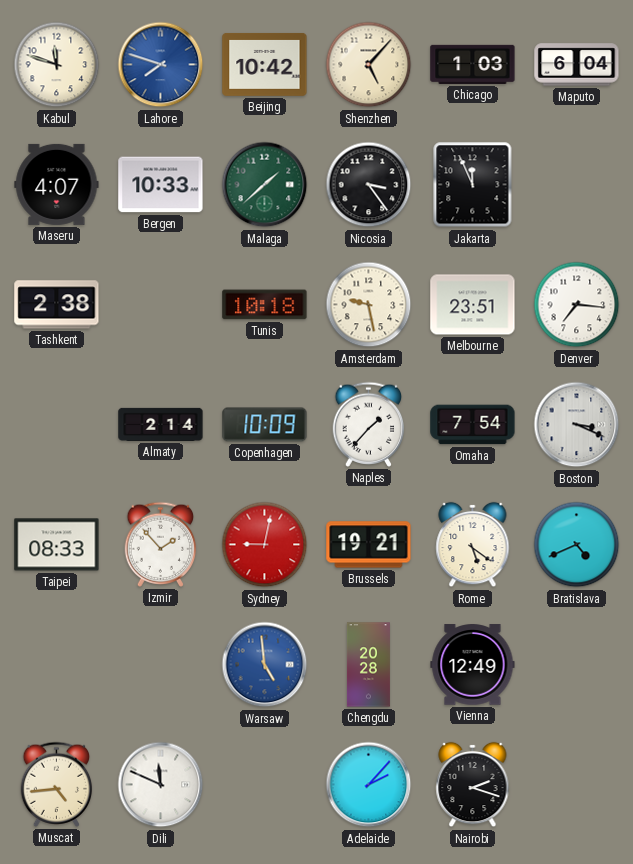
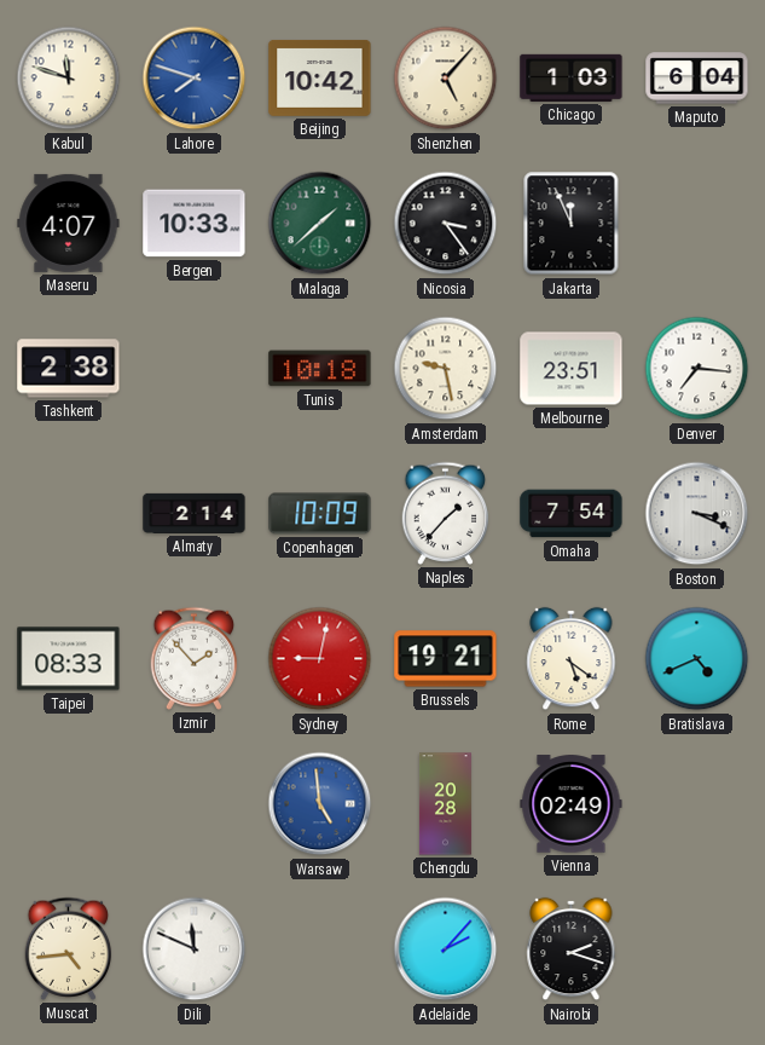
Vienna: 12:49 -> 02:49 (572, 804)
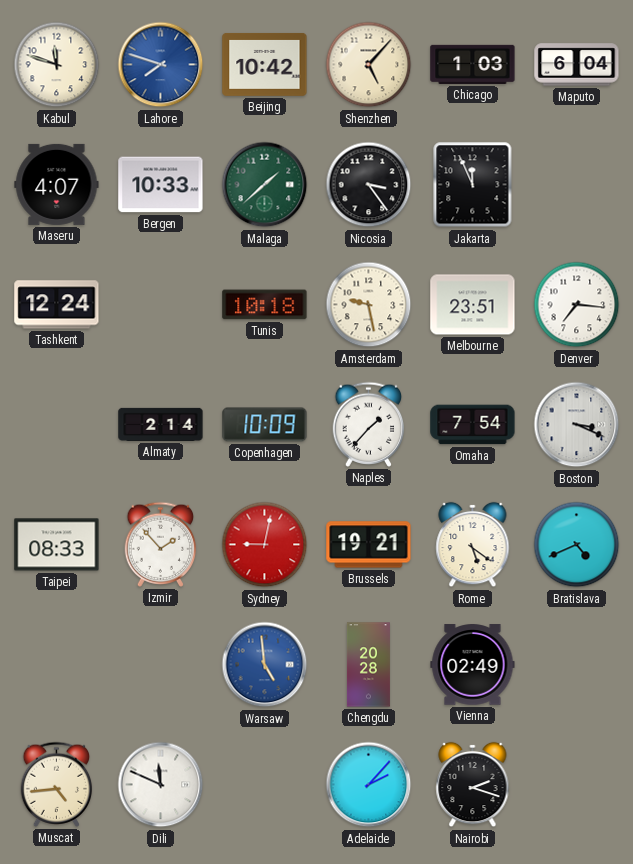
Tashkent: 2:38 -> 12:24 (57, 305)
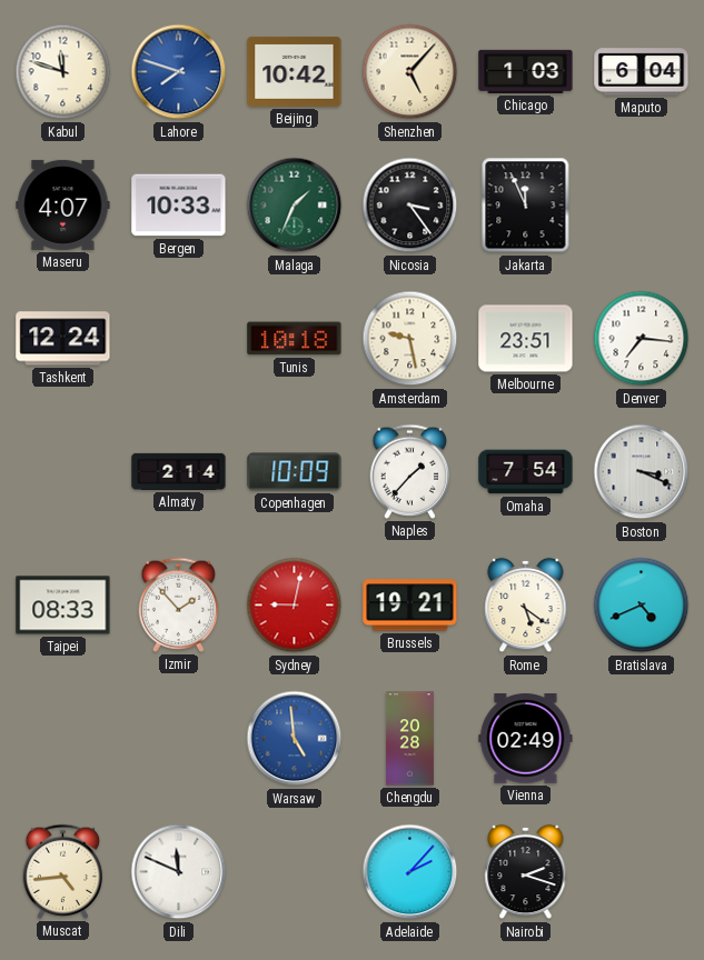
Malaga: 1:38 -> 1:34 (295, 206)
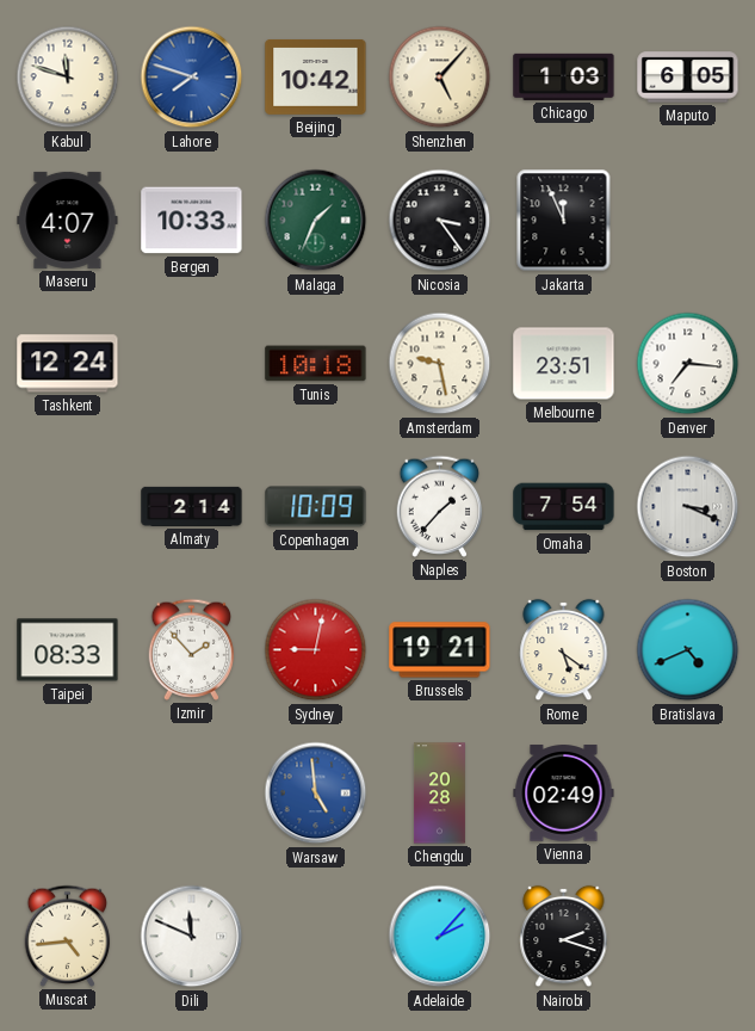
Maputo: 6:04 -> 6:05 (688, 78)
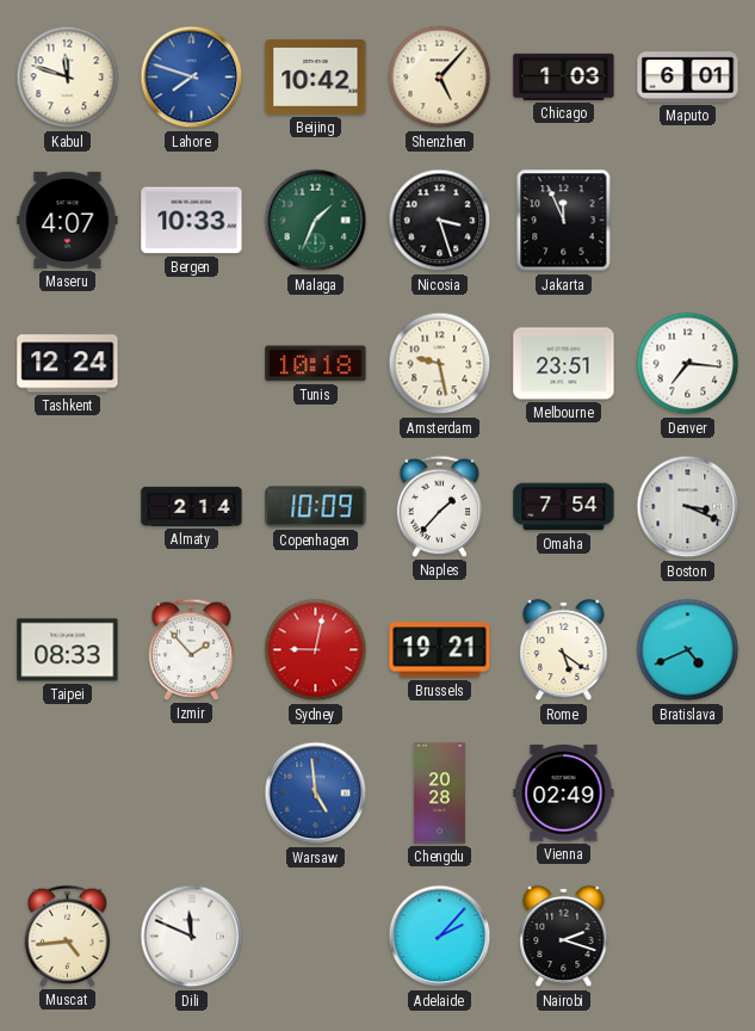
Maputo: 6:05 -> 6:01 (688, 78)
Nicosia: 3:24 -> 3:27 (440, 221)
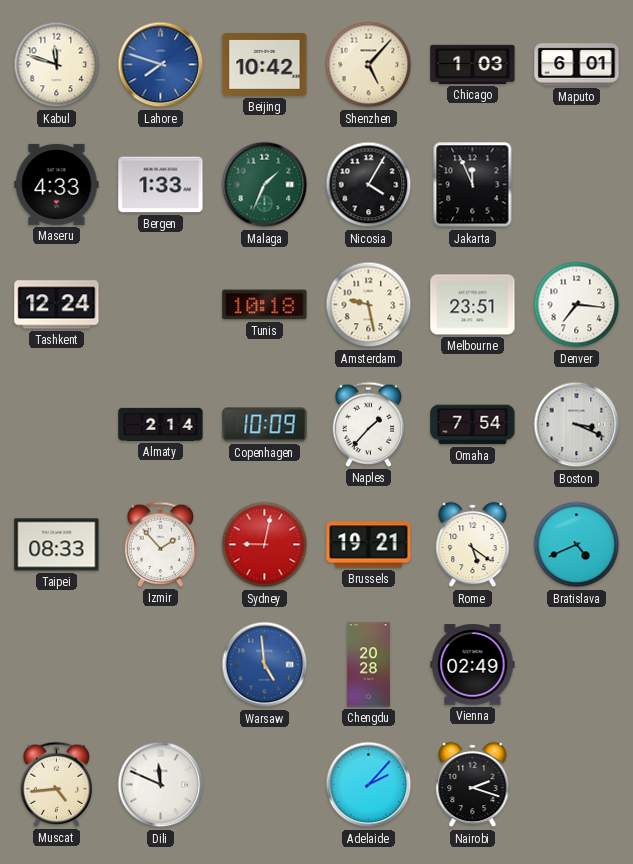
Maseru: 4:07 -> 4:33 (57, 184)
Bergen: 10:33 -> 1:33 (161, 185)
Nicosia: 3:27 -> 4:05 (369, 185)
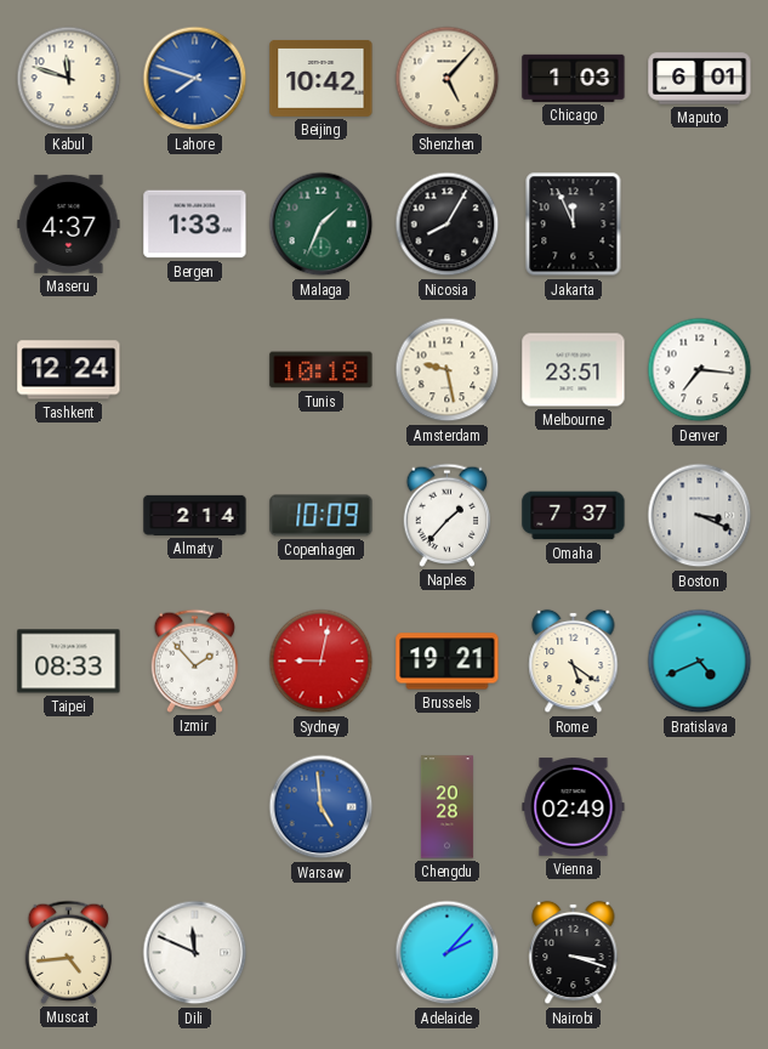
Maseru: 4:33 -> 4:37 (69, 223)
Nicosia: 4:05 -> 8:05 (448, 225)
Omaha: 7:54 -> 7:37 (574, 516)
Nairobi: 2:18 -> 3:18 (574, 953)
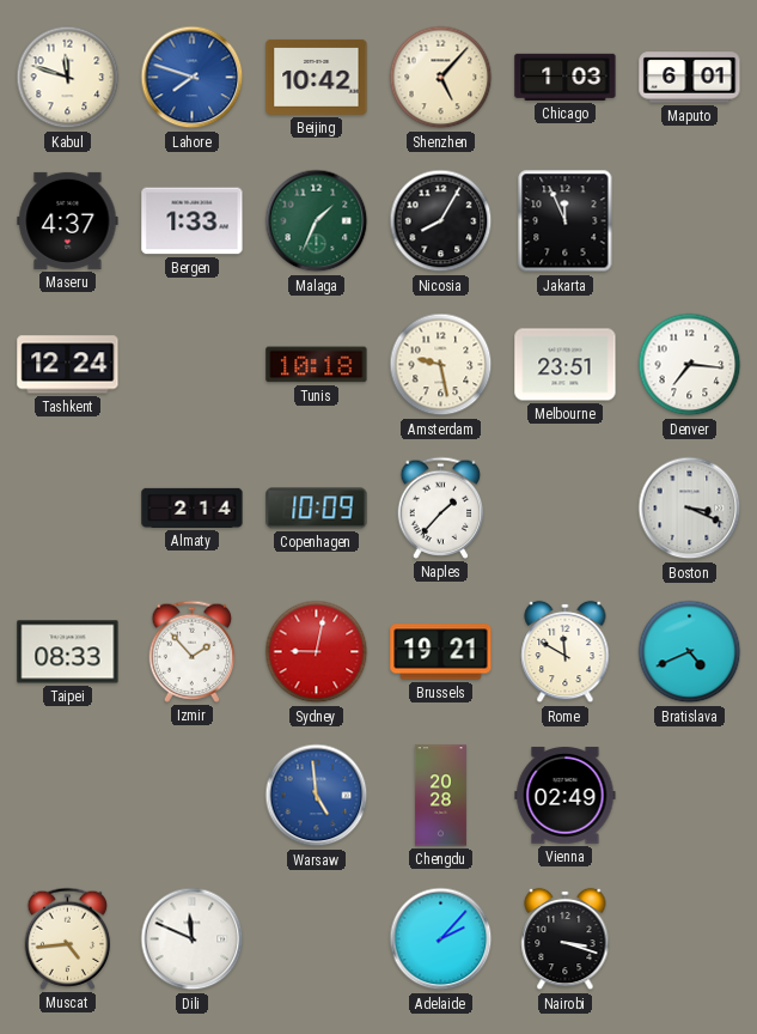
Omaha: 7:37 -> none (574, 516)
Rome: 5:21 -> 11:50 (566, 652)
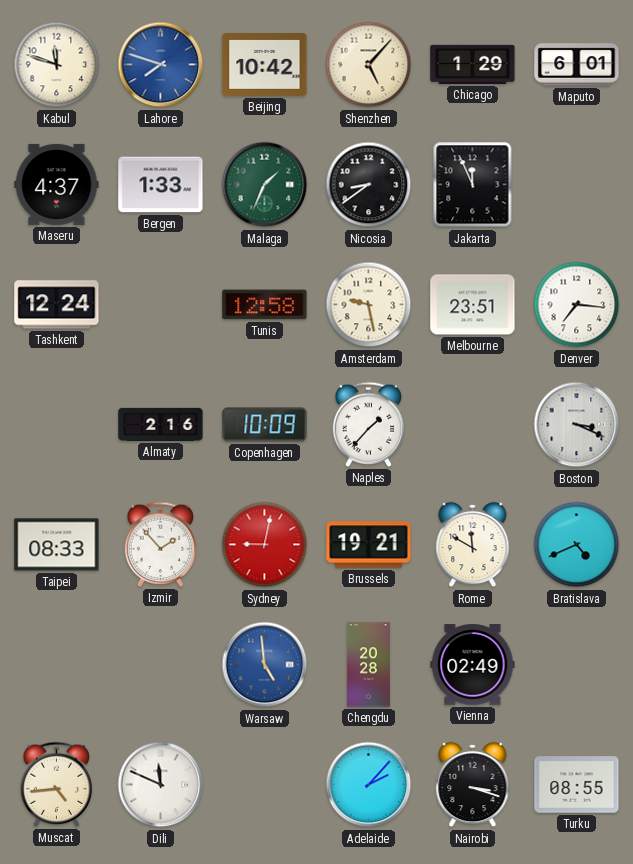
Chicago: 1:03 -> 1:29 (473, 64)
Nicosia: 8:05 -> 8:39 (369, 185)
Tunis: 10:18 -> 12:58 (265, 305)
Almaty: 2:14 -> 2:16 (161, 424)
Turku: none -> 08:55 (577, 785)
